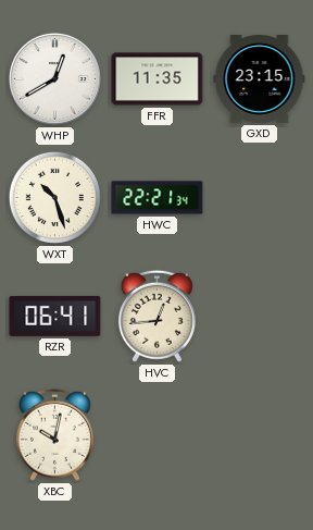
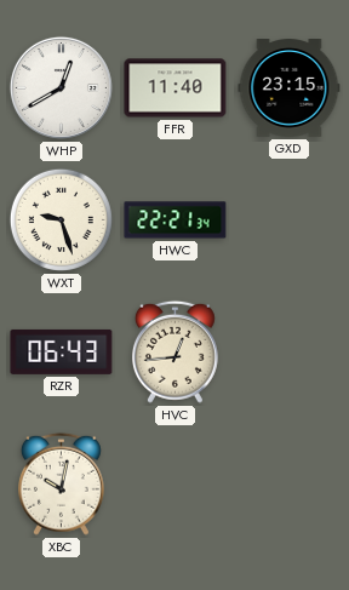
FFR: 11:35 -> 11:40 (176, 88)
WXT: 10:27 -> 9:27 (61, 219)
RZR: 06:41 -> 06:43 (62, 351)
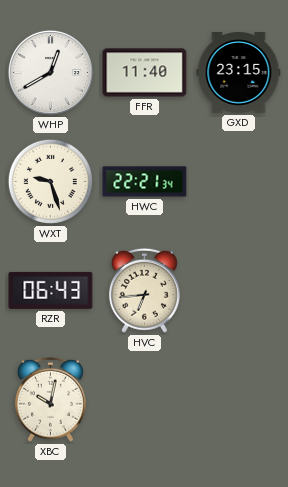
HVC: 12:44 -> 6:44 (144, 290)
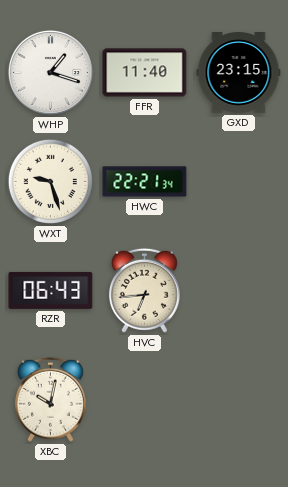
WHP: 12:40 -> 1:18 (50, 72)
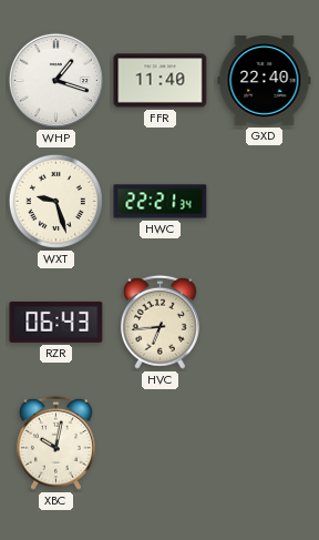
GXD: 23:15 -> 22:40 (265, 81)
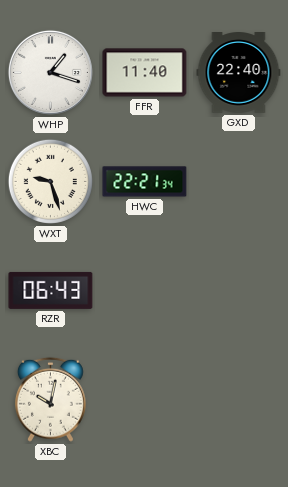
HVC: 6:44 -> none (159, 322)
